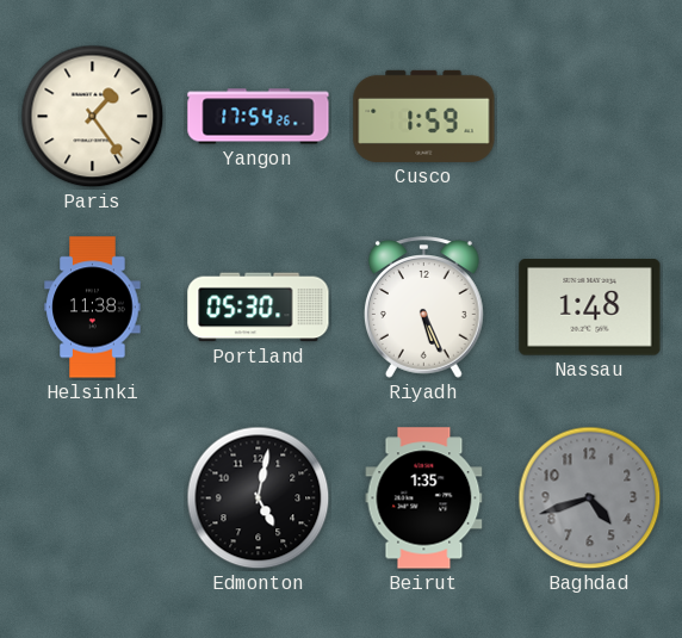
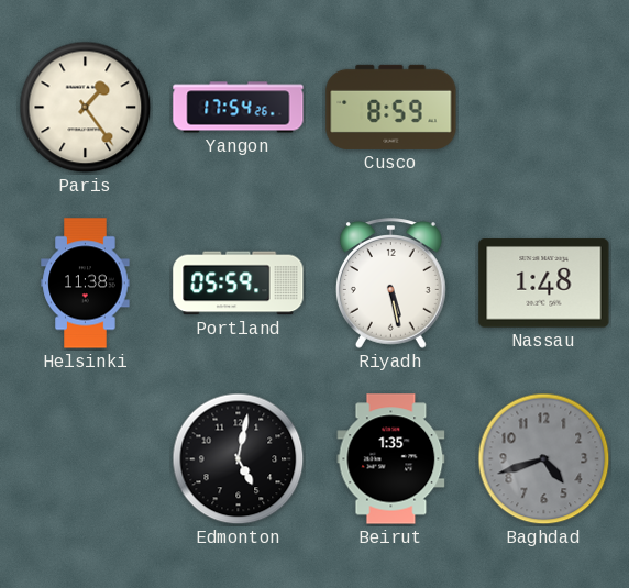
Cusco: 1:59 -> 8:59 (391, 107)
Portland: 05:30 -> 05:59 (239, 284)
Riyadh: 5:26 -> 5:28 (390, 284)
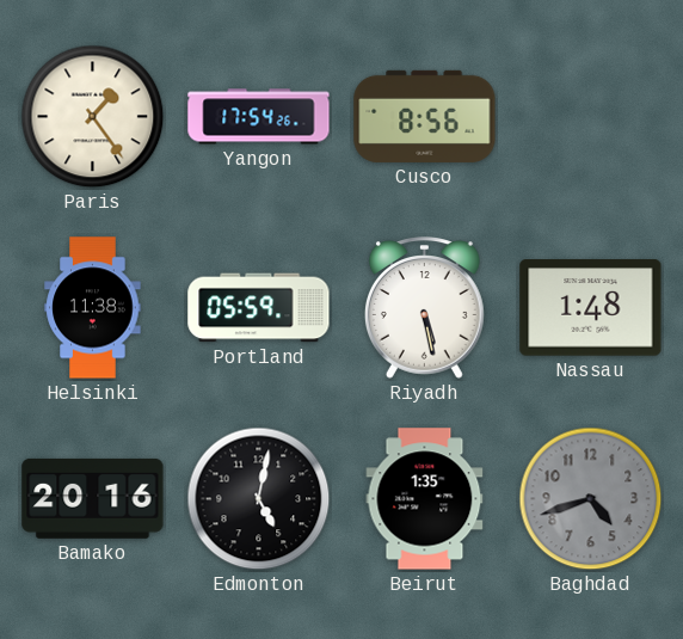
Cusco: 8:59 -> 8:56 (425, 116)
Bamako: none -> 20:16 (93, 498)
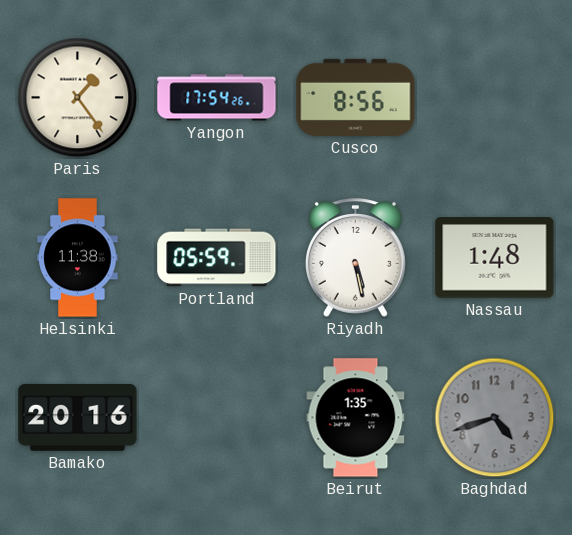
Edmonton: 5:02 -> none (259, 499)
